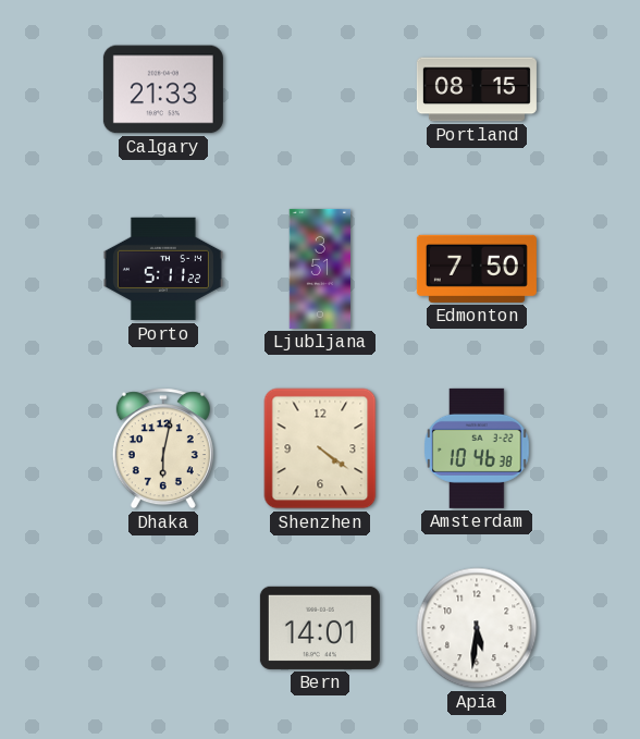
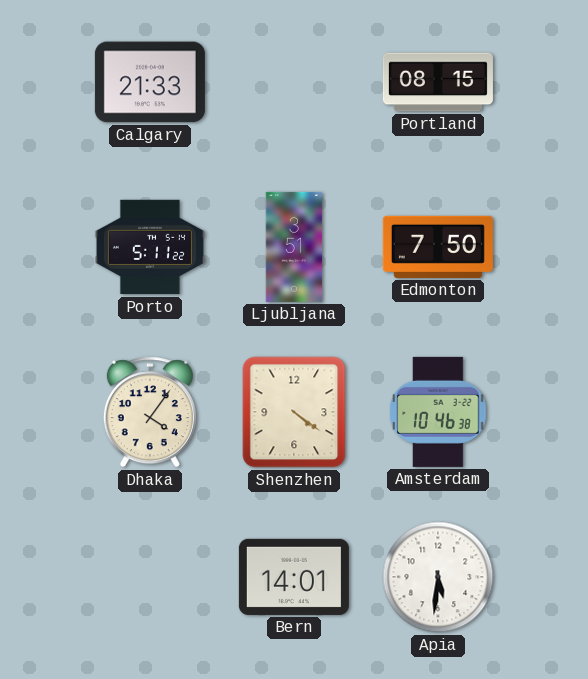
Dhaka: 6:02 -> 4:06 (150, 412)
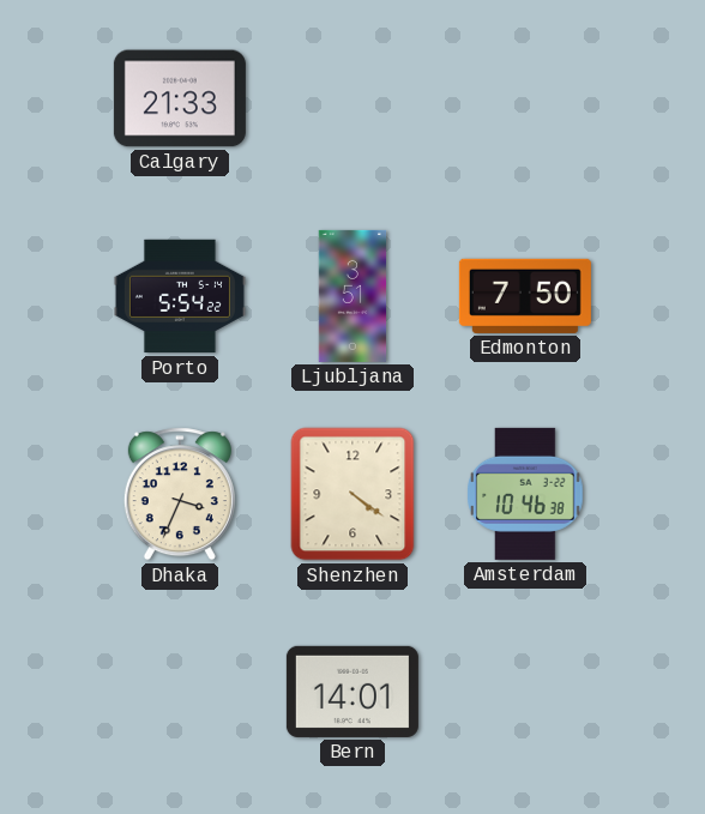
Portland: 08:15 -> none (438, 82)
Porto: 5:11 -> 5:54 (180, 296)
Dhaka: 4:06 -> 3:34 (180, 494)
Apia: 5:31 -> none (438, 577)
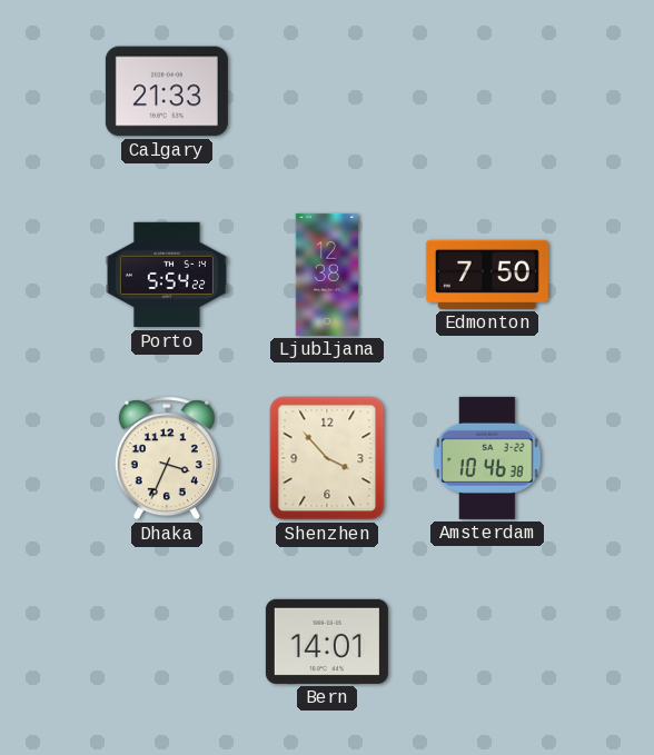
Ljubljana: 3:51 -> 12:38 (327, 275)
Shenzhen: 4:21 -> 3:53 (327, 458)
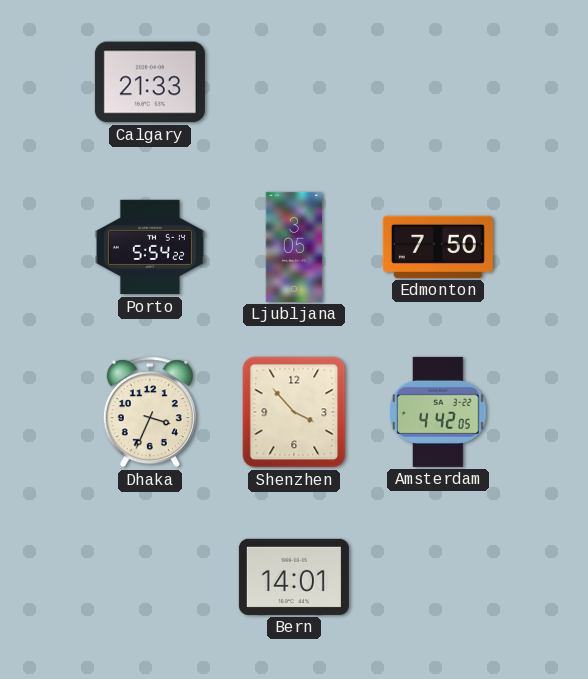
Ljubljana: 12:38 -> 3:05 (294, 247)
Amsterdam: 10:46 -> 4:42 (438, 412)
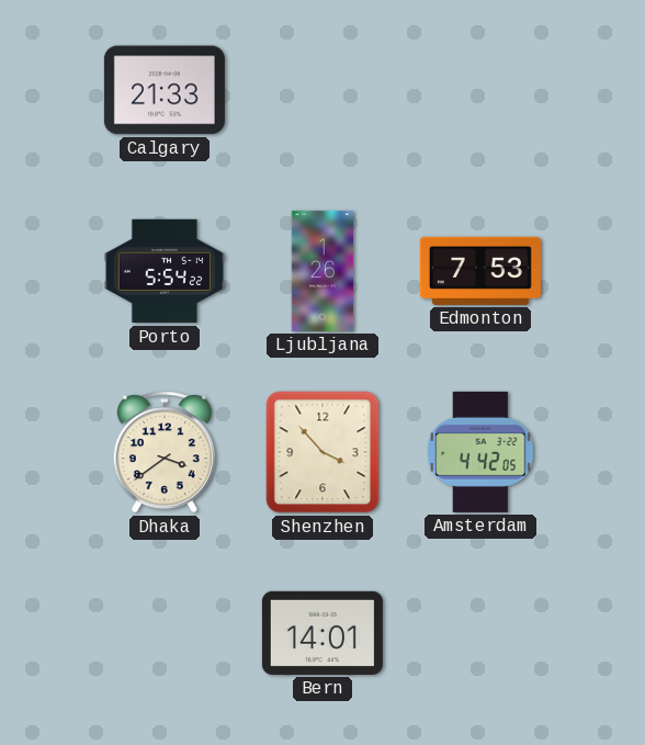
Ljubljana: 3:05 -> 1:26 (322, 271)
Edmonton: 7:50 -> 7:53 (480, 271)
Dhaka: 3:34 -> 3:39 (165, 452)
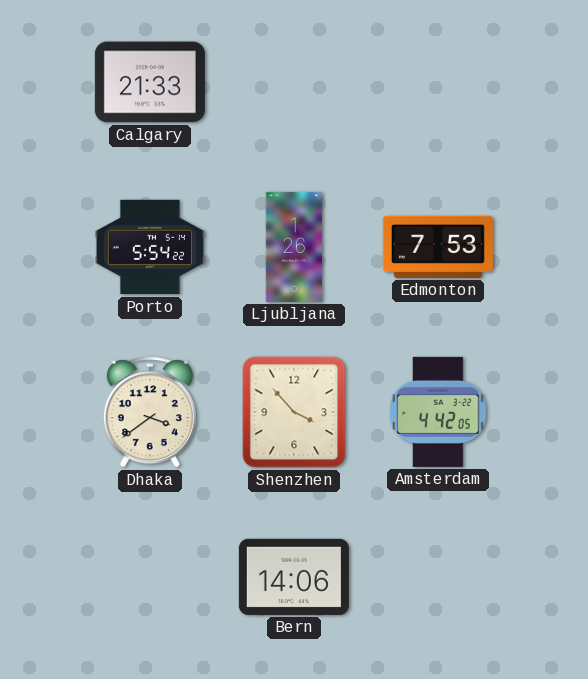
Bern: 14:01 -> 14:06 (294, 577)
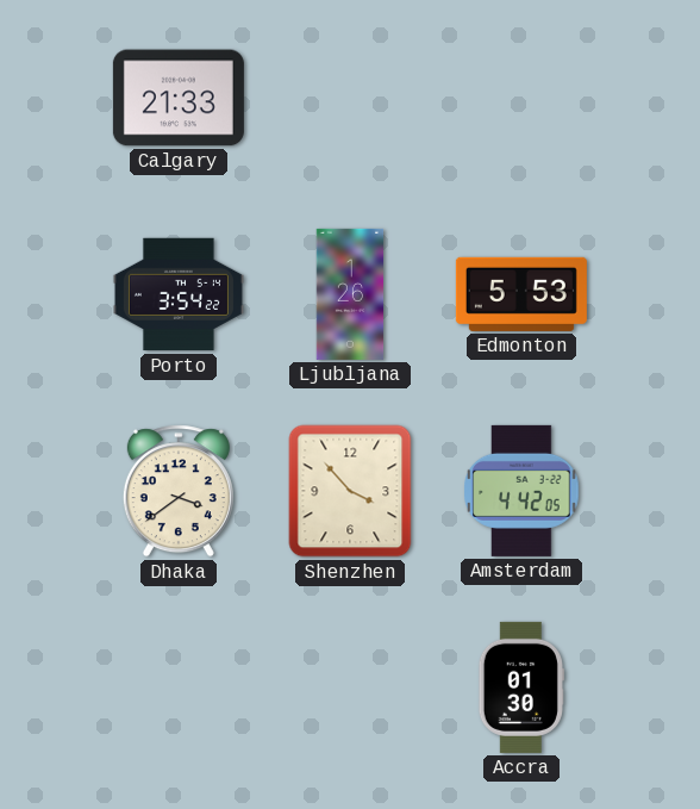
Porto: 5:54 -> 3:54 (179, 294)
Edmonton: 7:53 -> 5:53 (521, 294)
Bern: 14:06 -> none (294, 577)
Accra: none -> 01:30 (521, 687)
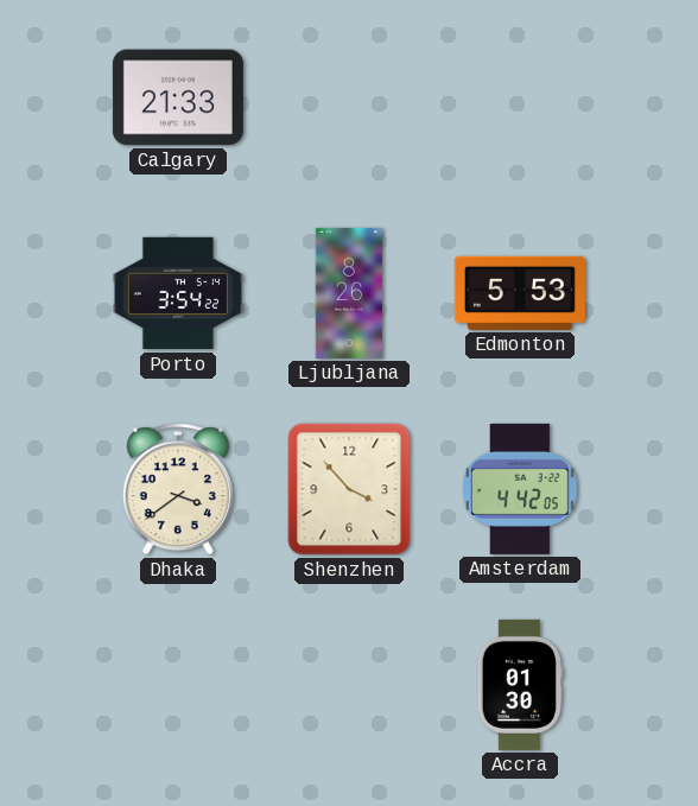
Ljubljana: 1:26 -> 8:26 (349, 293)
